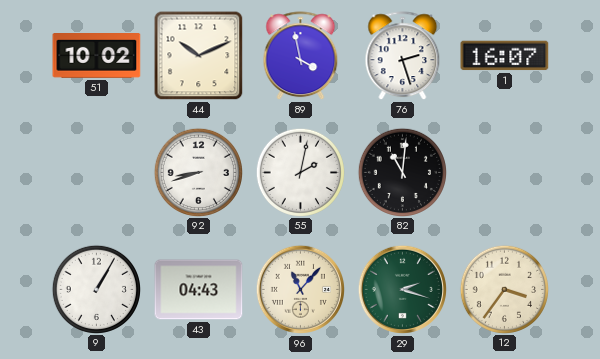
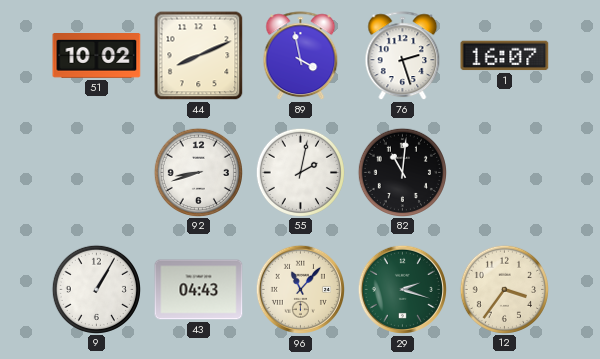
44: 10:11 -> 8:11 (199, 56)
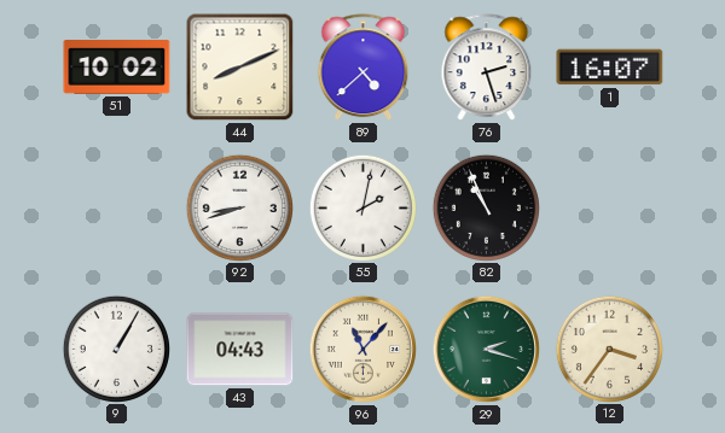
89: 3:58 -> 4:38 (364, 68)
82: 11:01 -> 10:56 (486, 207)
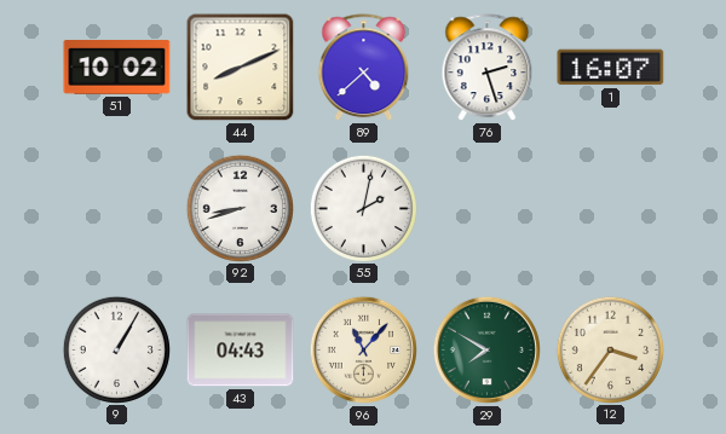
82: 10:56 -> none (486, 207)
29: 2:18 -> 7:50 (486, 349)
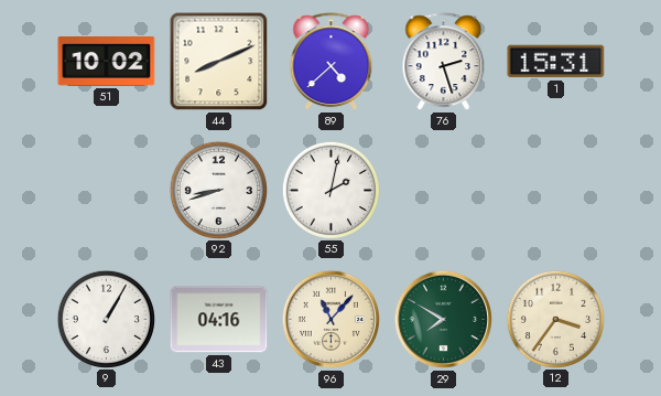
1: 16:07 -> 15:31 (556, 62)
43: 04:43 -> 04:16 (219, 320)
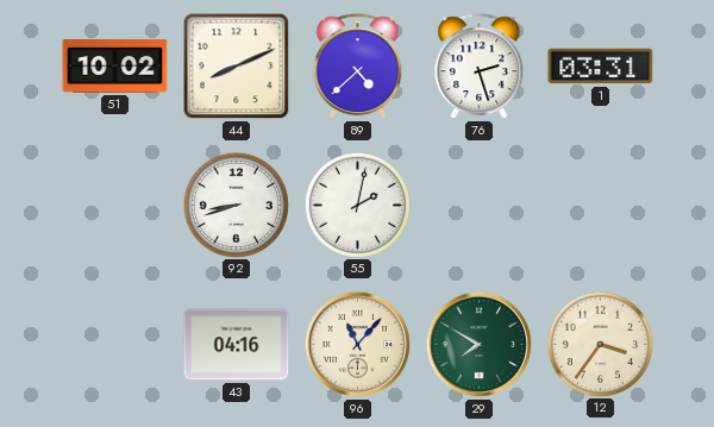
1: 15:31 -> 03:31 (601, 67)
9: 1:05 -> none (106, 319)
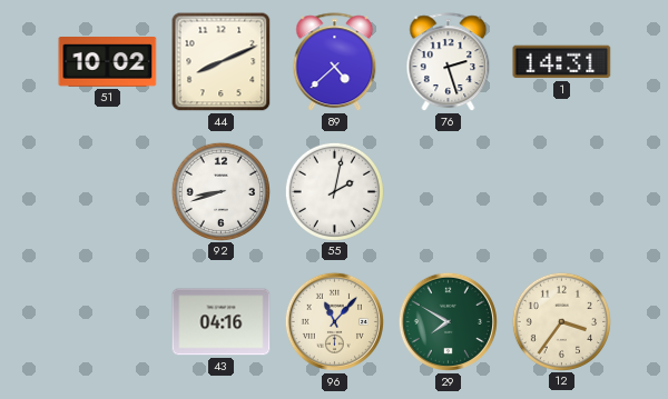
1: 03:31 -> 14:31 (562, 62)
